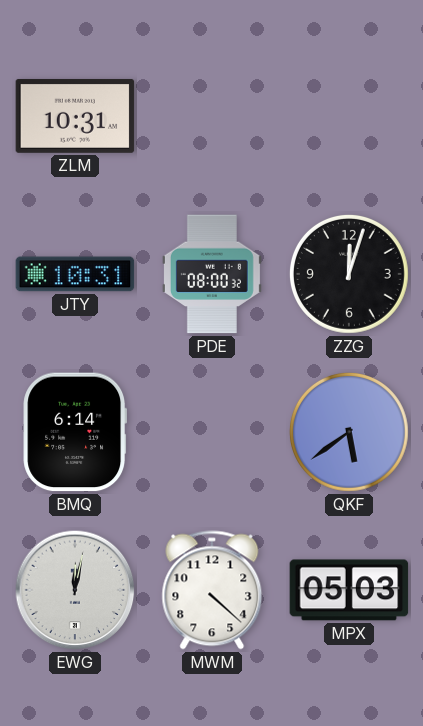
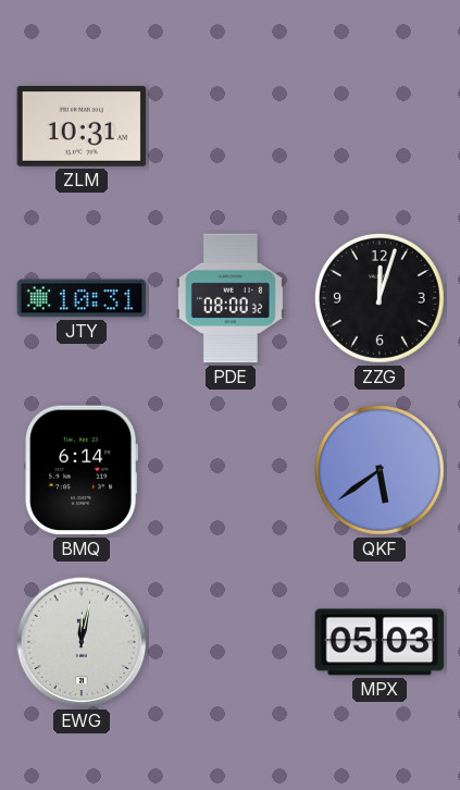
MWM: 4:22 -> none (212, 590)
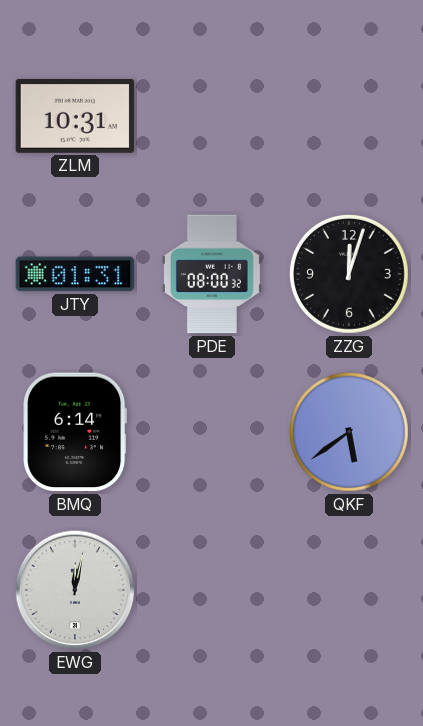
JTY: 10:31 -> 01:31 (75, 274)
MPX: 05:03 -> none (380, 642)
